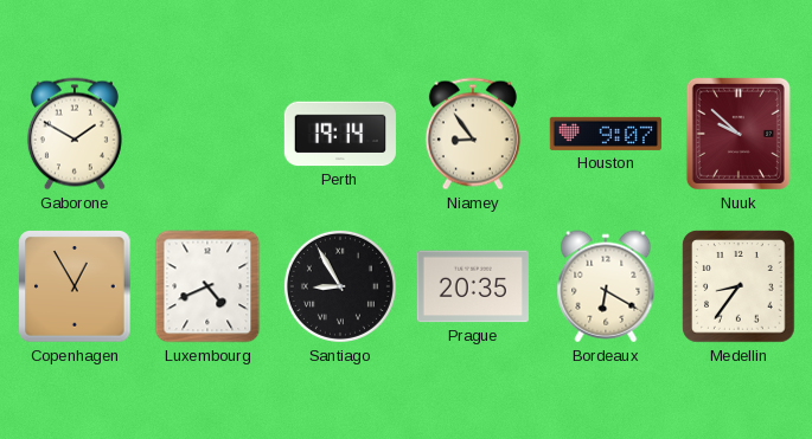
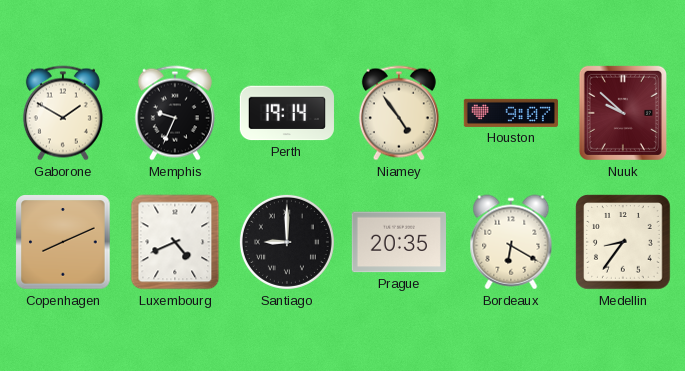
Memphis: none -> 9:34 (175, 113)
Niamey: 8:54 -> 4:54 (399, 113)
Copenhagen: 12:55 -> 8:11 (63, 242)
Santiago: 8:55 -> 9:00 (287, 242)
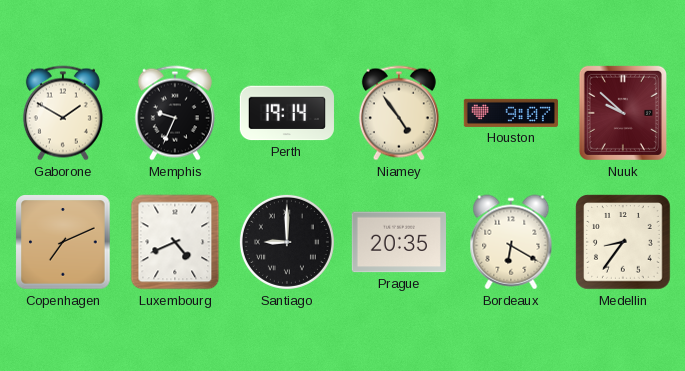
Copenhagen: 8:11 -> 7:11 (63, 242)
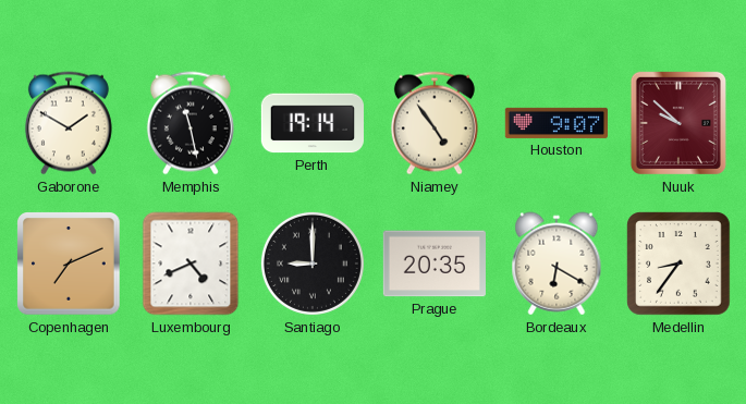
Memphis: 9:34 -> 11:28 (191, 123)
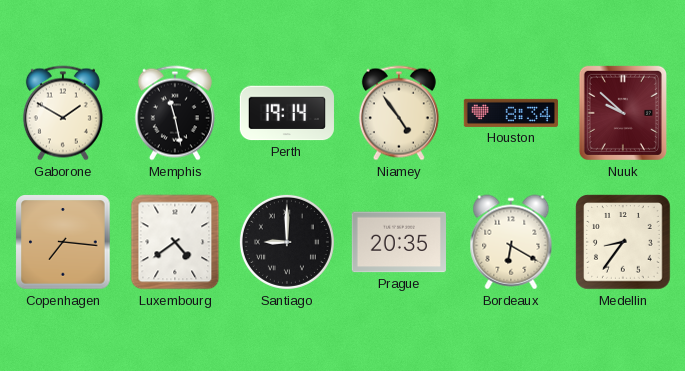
Houston: 9:07 -> 8:34 (511, 113)
Copenhagen: 7:11 -> 7:16 (63, 242)
Luxembourg: 4:41 -> 4:39 (175, 242)
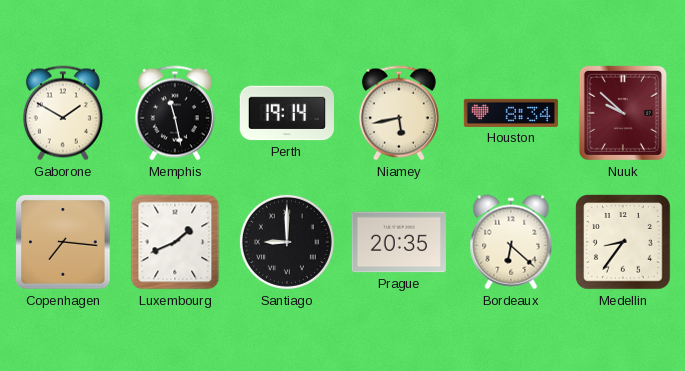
Niamey: 4:54 -> 5:43 (399, 113)
Luxembourg: 4:39 -> 1:41 (175, 242)
Bordeaux: 6:20 -> 6:22 (511, 242)
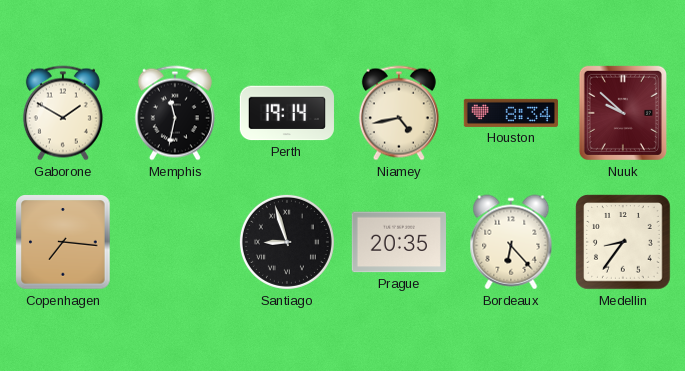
Memphis: 11:28 -> 11:32 (175, 113)
Niamey: 5:43 -> 4:43 (399, 113)
Luxembourg: 1:41 -> none (175, 242)
Santiago: 9:00 -> 8:57 (287, 242)
Bordeaux: 6:22 -> 6:23 (511, 242)
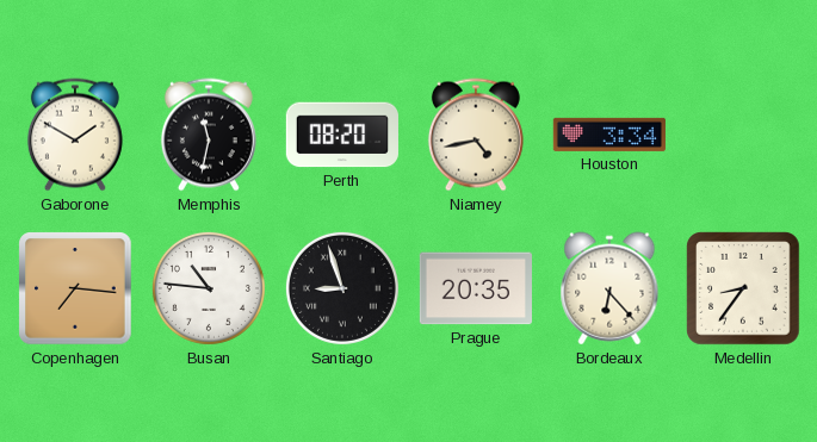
Perth: 19:14 -> 08:20 (342, 135)
Houston: 8:34 -> 3:34 (609, 135)
Nuuk: 9:52 -> none (623, 113)
Busan: none -> 10:46 (209, 288)
